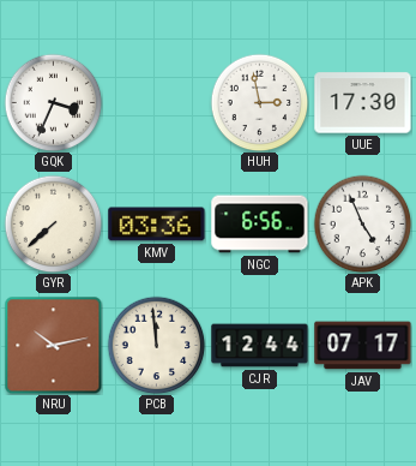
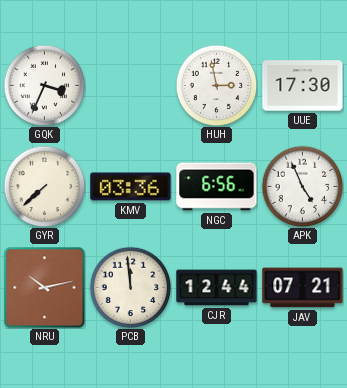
JAV: 07:17 -> 07:21 (303, 288)
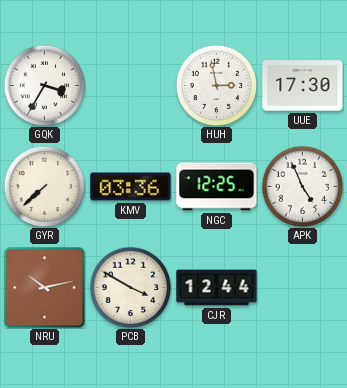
GQK: 3:34 -> 3:35 (44, 85)
NGC: 6:56 -> 12:25 (217, 187)
PCB: 11:59 -> 3:50 (130, 287)
JAV: 07:21 -> none (303, 288)
